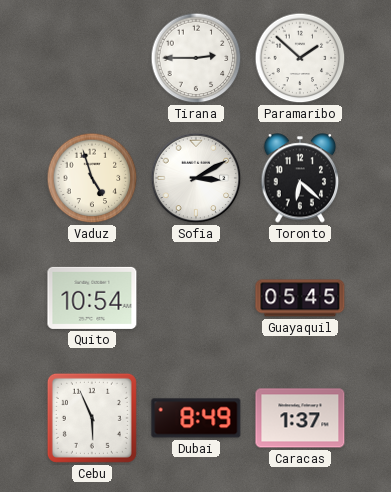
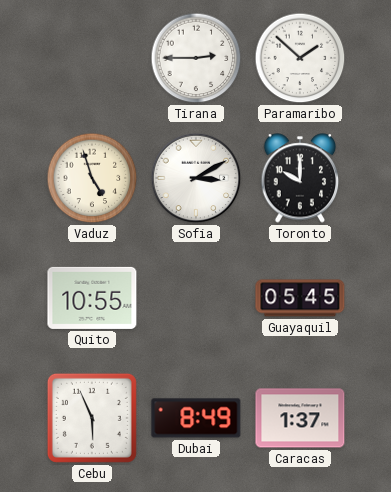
Toronto: 6:22 -> 10:00 (300, 178)
Quito: 10:54 -> 10:55 (92, 298)
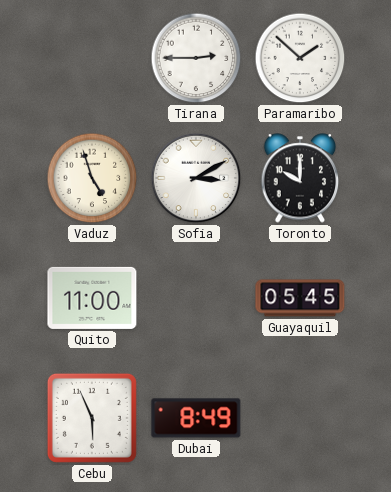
Quito: 10:55 -> 11:00 (92, 298)
Caracas: 1:37 -> none (300, 418)
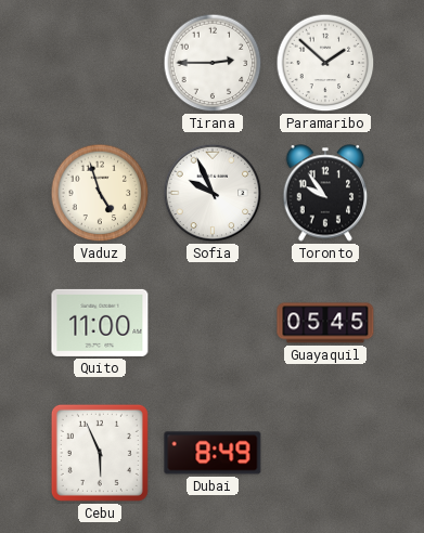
Sofia: 3:10 -> 9:56 (213, 193)
Toronto: 10:00 -> 9:54 (325, 193)
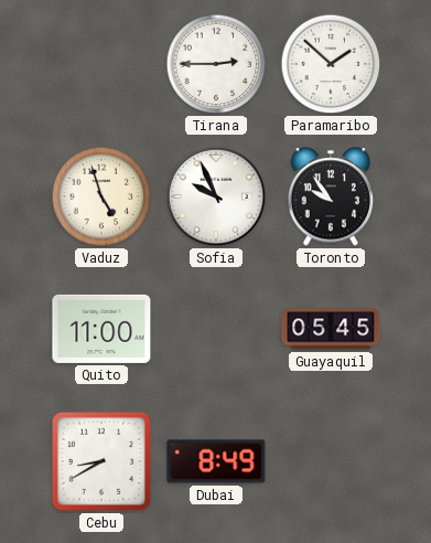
Cebu: 5:56 -> 8:40 (101, 461)
